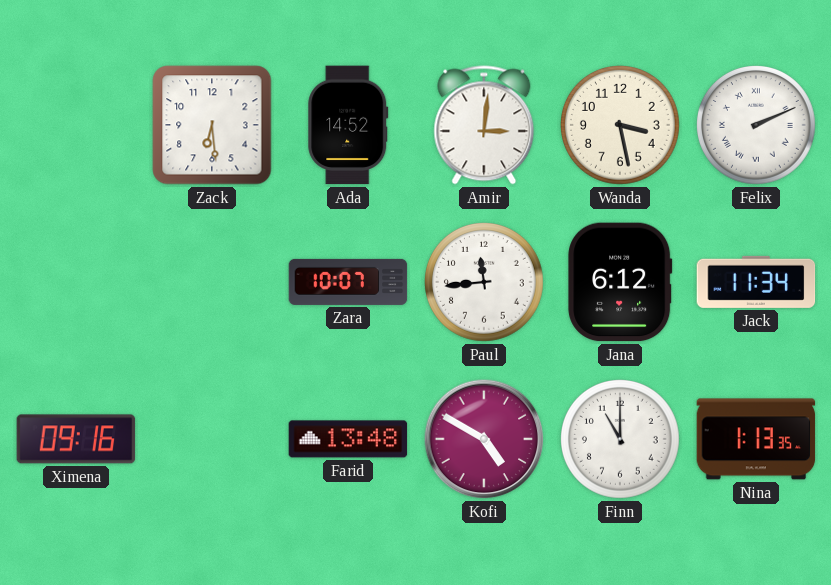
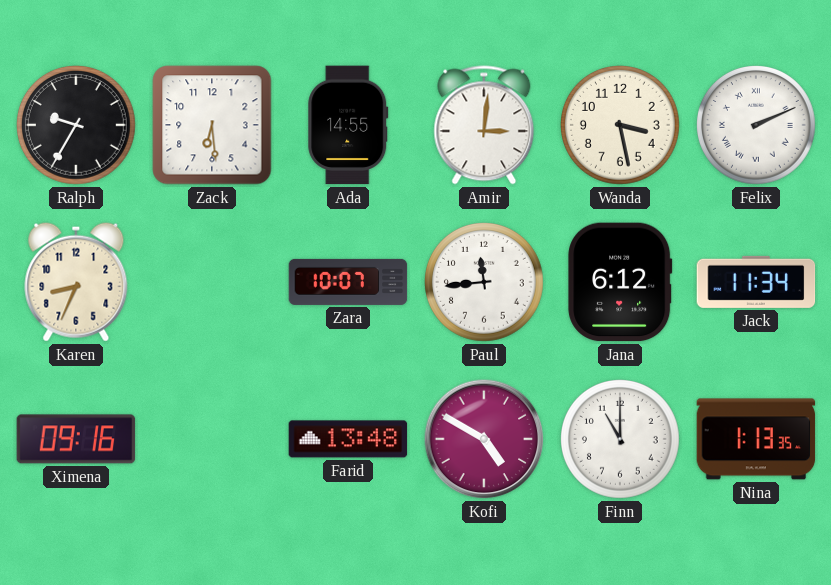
Ralph: none -> 9:35 (77, 126)
Ada: 14:52 -> 14:55 (348, 125)
Karen: none -> 8:34 (76, 282)
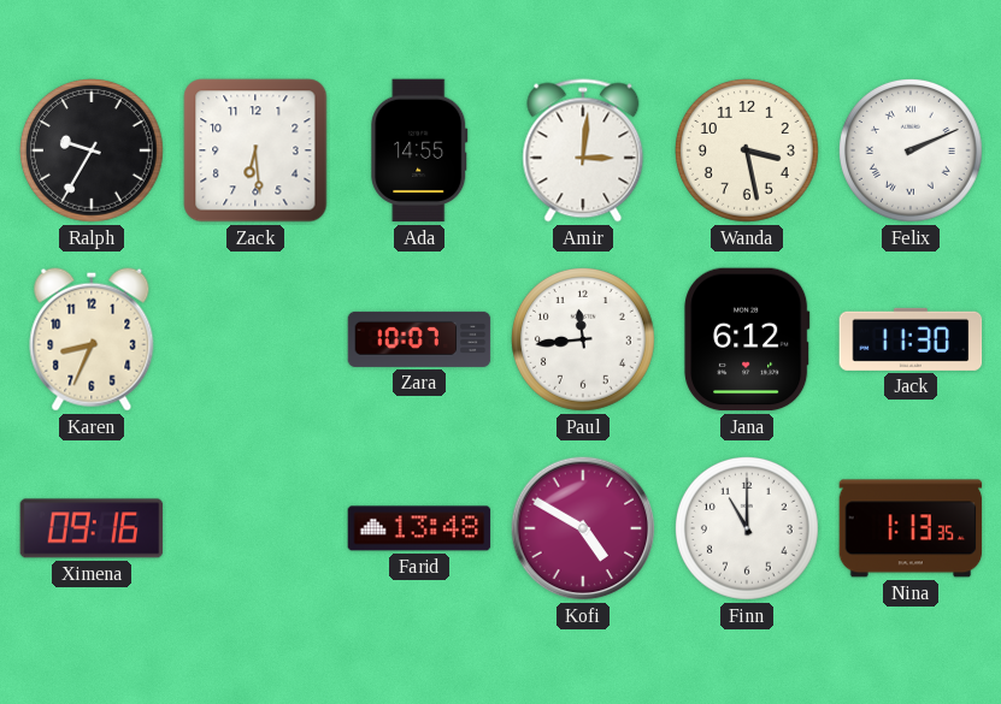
Jack: 11:34 -> 11:30 (911, 339)
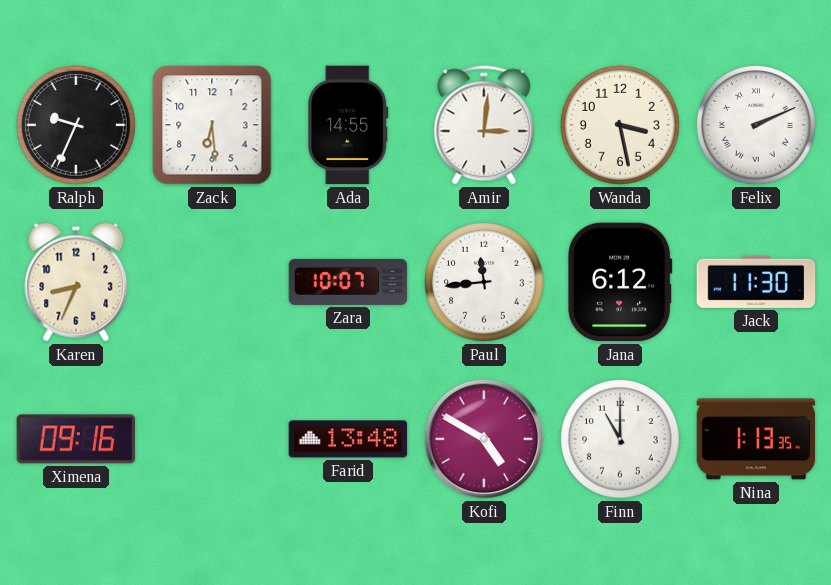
Ralph: 9:35 -> 9:34 (77, 126)
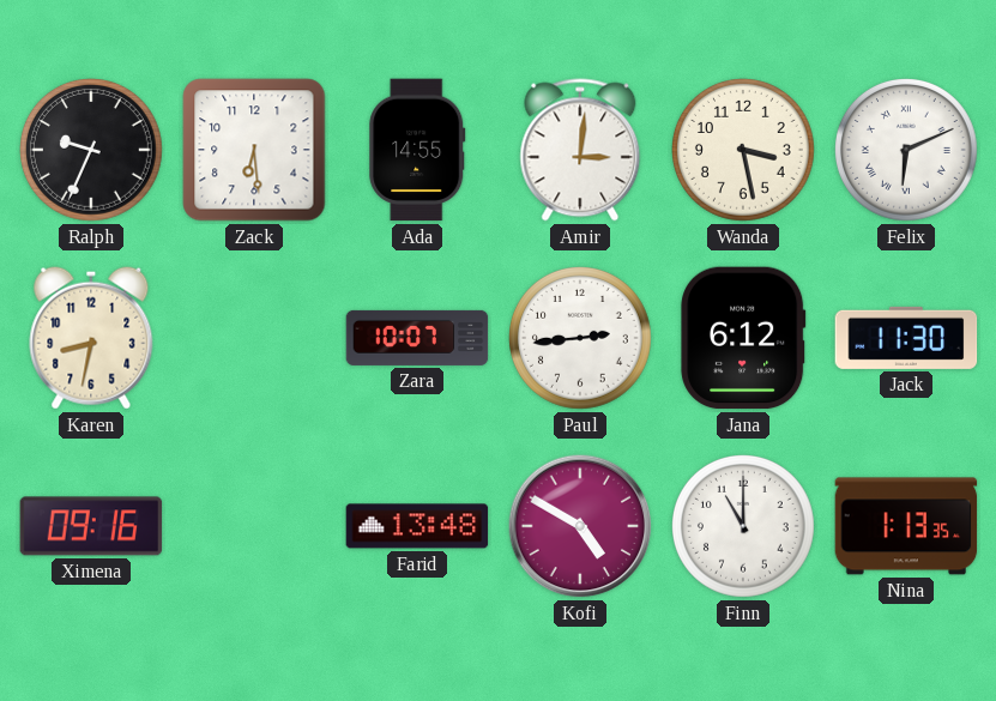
Felix: 2:11 -> 6:11 (907, 151)
Karen: 8:34 -> 8:32 (91, 338)
Paul: 11:44 -> 2:44 (581, 339)
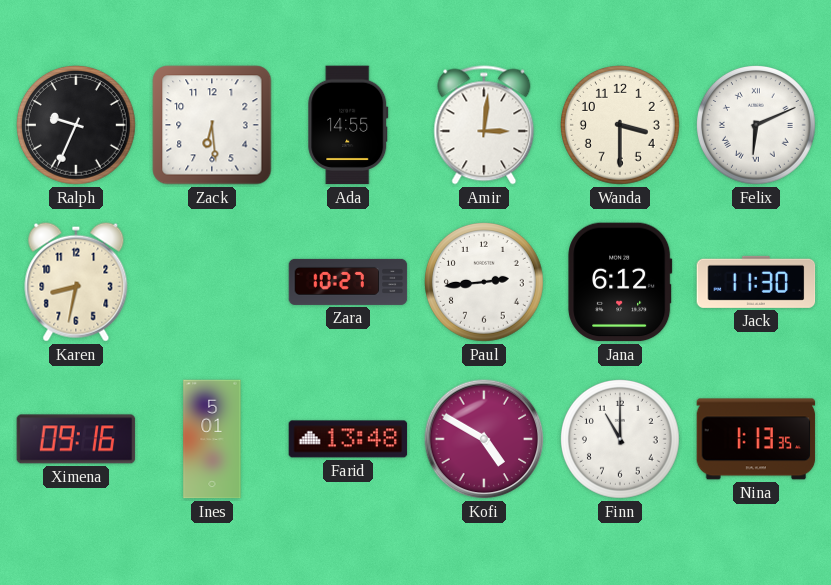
Wanda: 3:28 -> 3:30 (621, 126)
Zara: 10:07 -> 10:27 (348, 282)
Ines: none -> 5:01 (212, 439)
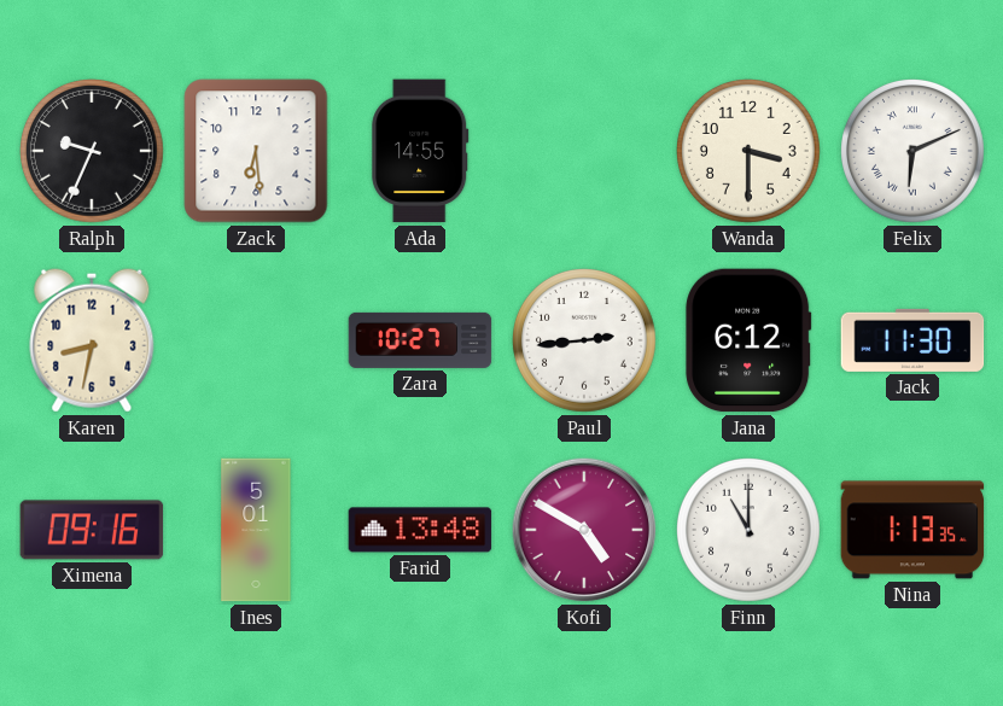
Amir: 3:01 -> none (484, 125)
